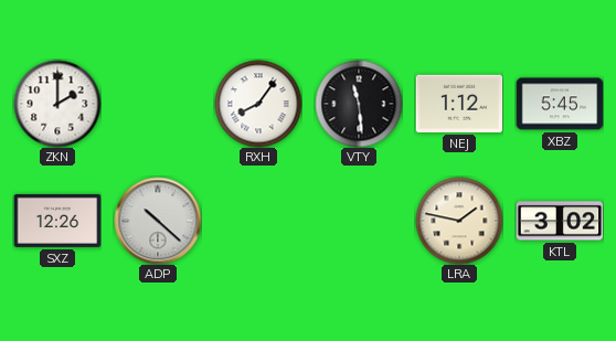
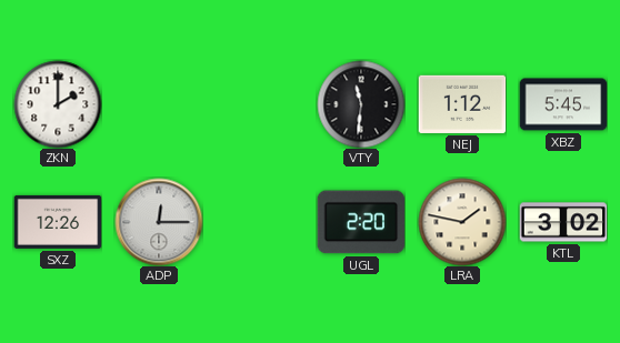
RXH: 8:06 -> none (258, 104)
VTY: 11:29 -> 11:31 (361, 104)
ADP: 10:22 -> 12:15 (159, 222)
UGL: none -> 2:20 (361, 222)
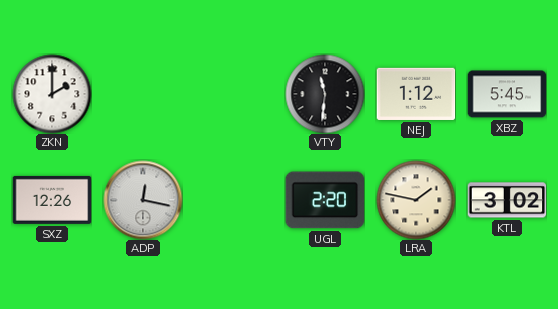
ADP: 12:15 -> 12:17 (143, 200)
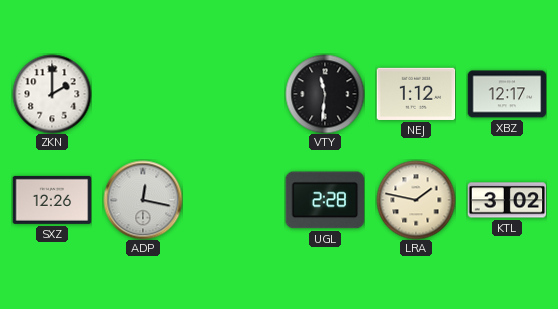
XBZ: 5:45 -> 12:17 (507, 94)
UGL: 2:20 -> 2:28 (325, 200)
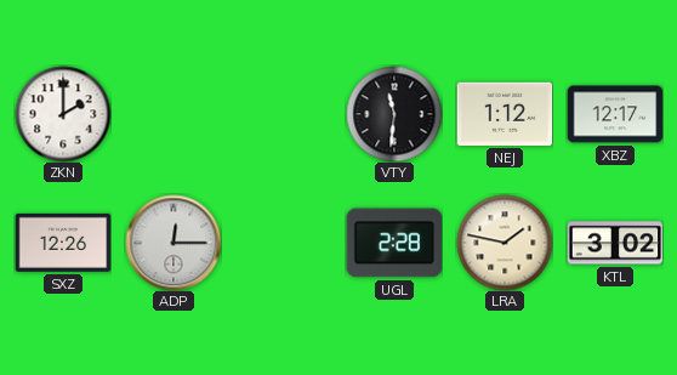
ADP: 12:17 -> 12:15 (173, 243)
